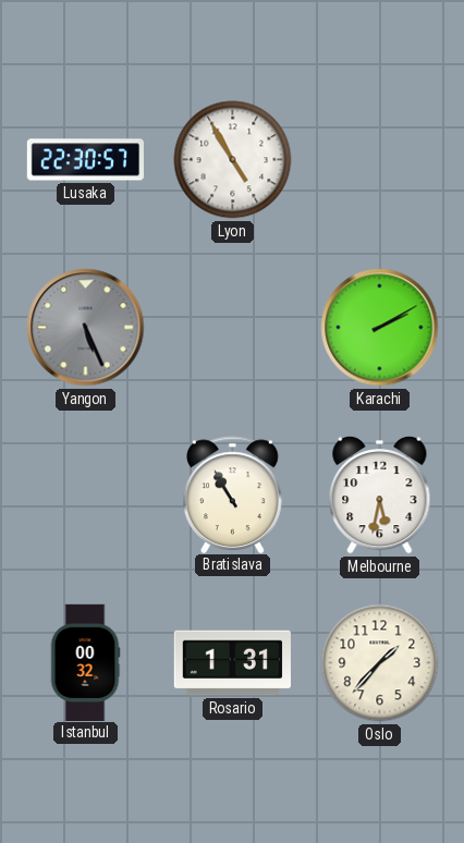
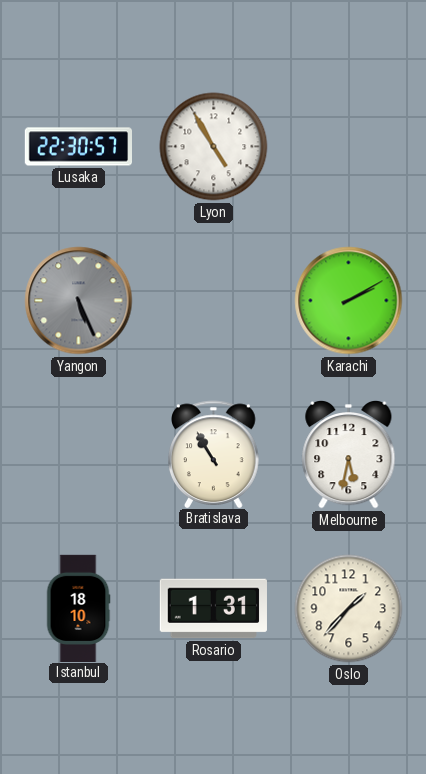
Istanbul: 00:32 -> 18:10 (78, 608)
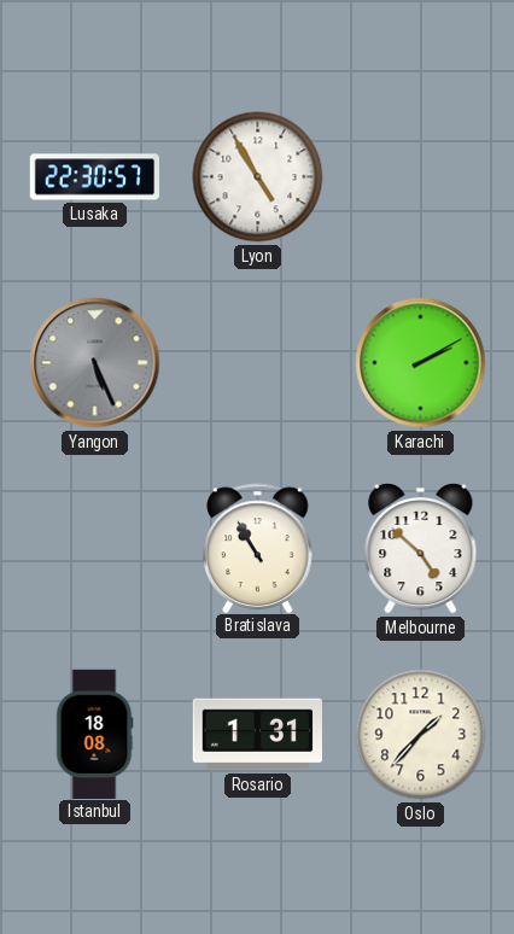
Melbourne: 5:32 -> 4:52 (421, 548)
Istanbul: 18:10 -> 18:08 (94, 734)
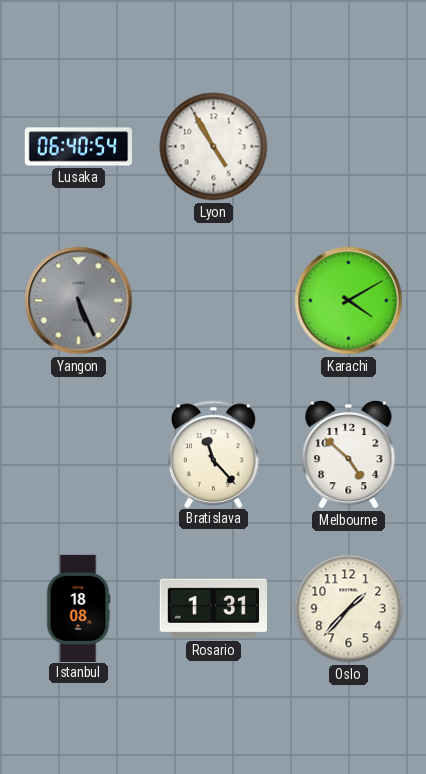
Lusaka: 22:30 -> 06:40 (78, 147)
Karachi: 2:10 -> 4:10 (349, 301)
Bratislava: 10:55 -> 11:23 (214, 454)
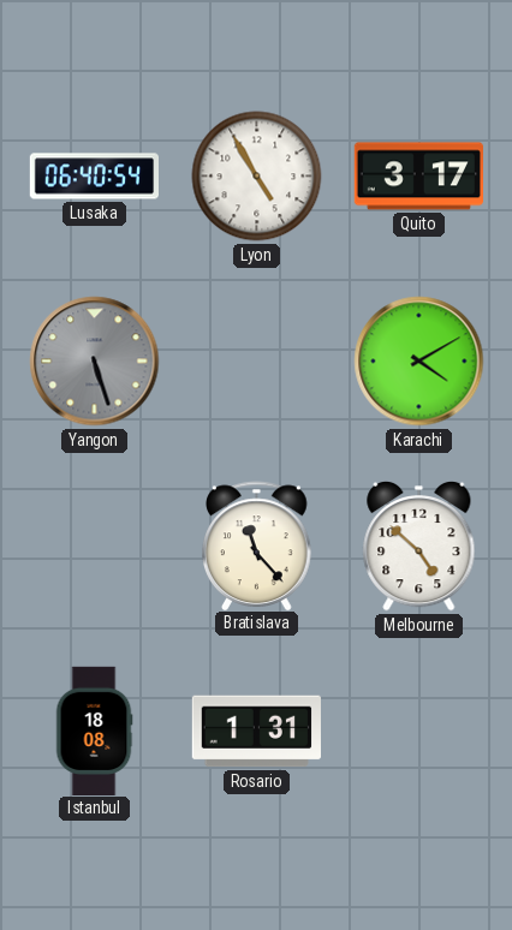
Quito: none -> 3:17 (418, 177)
Yangon: 5:26 -> 5:27 (95, 362)
Oslo: 1:37 -> none (349, 609)
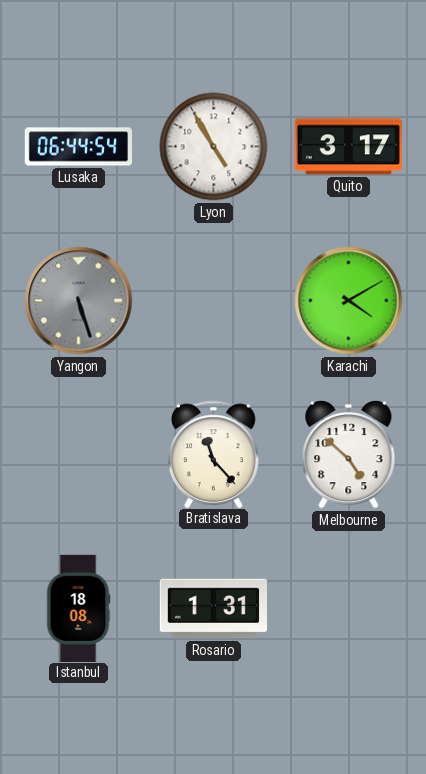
Lusaka: 06:40 -> 06:44 (78, 147)
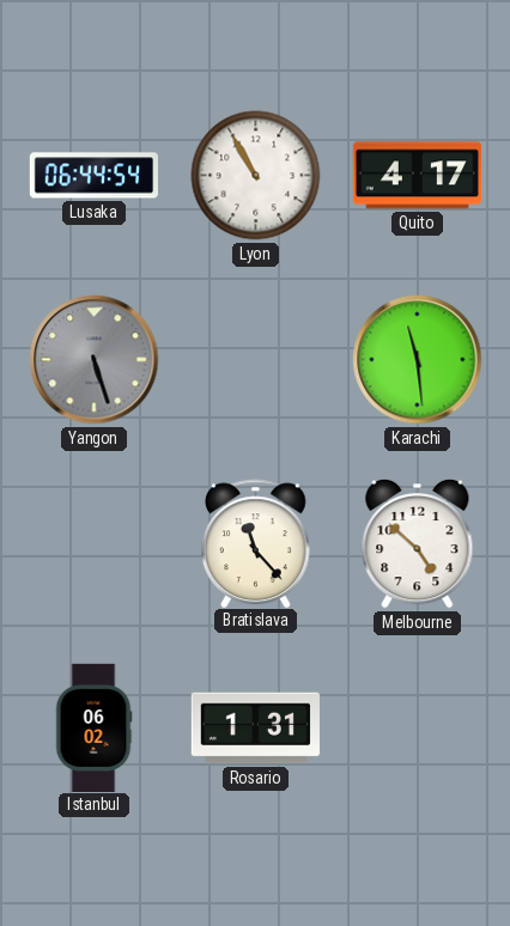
Lyon: 4:55 -> 10:55 (256, 176)
Quito: 3:17 -> 4:17 (417, 176)
Karachi: 4:10 -> 11:29 (418, 360)
Istanbul: 18:08 -> 06:02 (93, 727)
